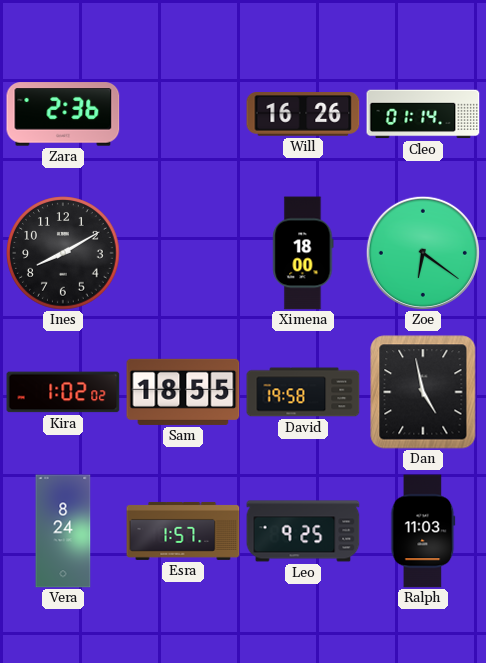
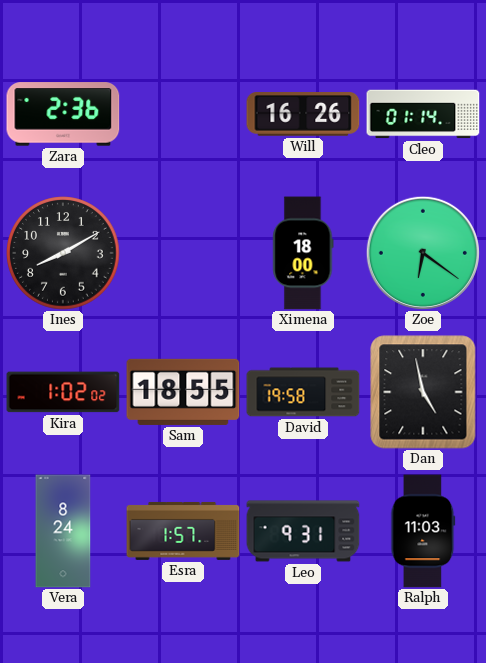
Leo: 9:25 -> 9:31 (303, 531)
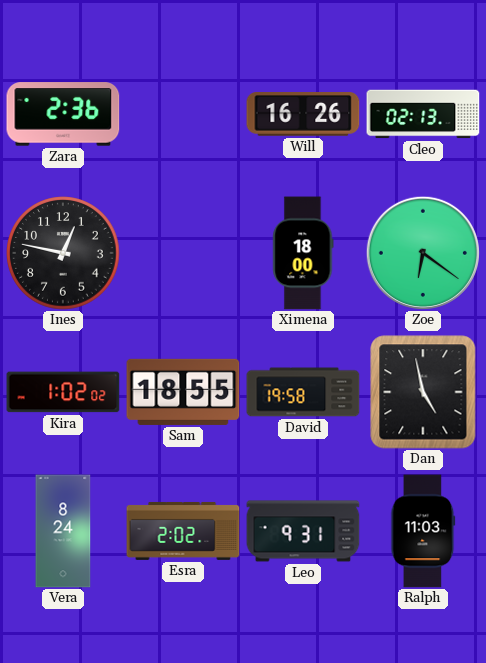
Cleo: 01:14 -> 02:13 (423, 114)
Ines: 8:10 -> 12:47 (63, 253)
Esra: 1:57 -> 2:02 (183, 531)
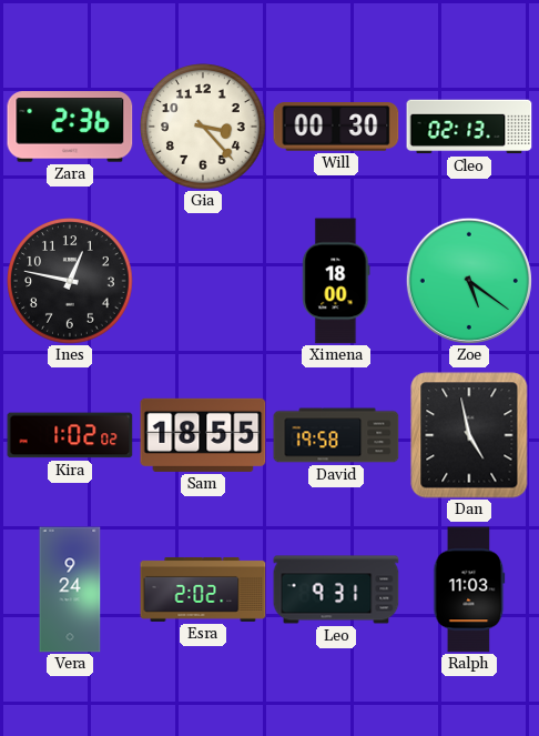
Gia: none -> 3:23 (203, 127)
Will: 16:26 -> 00:30 (336, 127)
Zoe: 6:21 -> 5:21 (469, 281)
Vera: 8:24 -> 9:24 (70, 589)
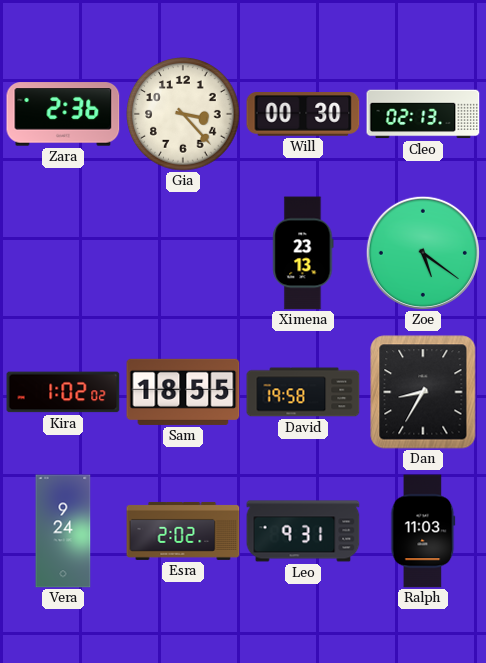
Ines: 12:47 -> none (70, 281)
Ximena: 18:00 -> 23:13 (303, 253)
Dan: 4:58 -> 8:35 (423, 392)
